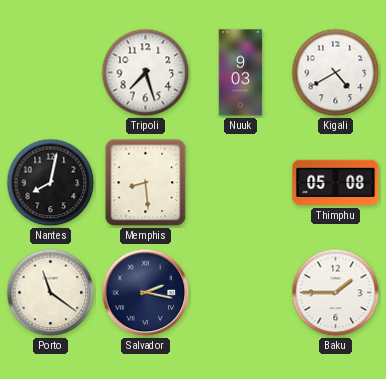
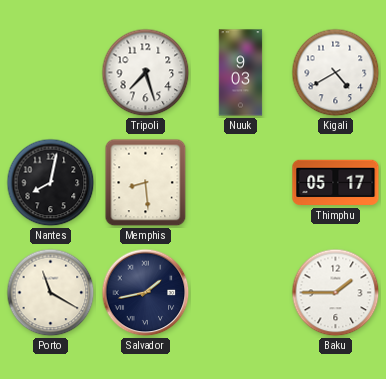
Thimphu: 05:08 -> 05:17 (336, 183)
Porto: 11:21 -> 11:20 (51, 293)
Salvador: 2:17 -> 1:43 (146, 293)
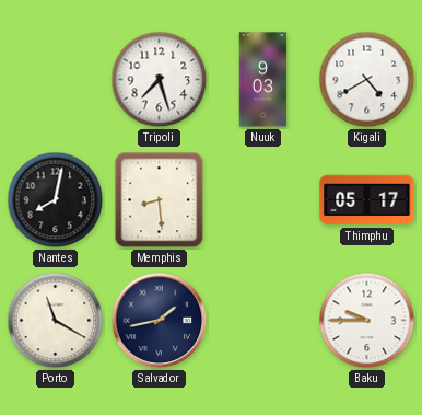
Baku: 1:45 -> 9:45 (367, 321)
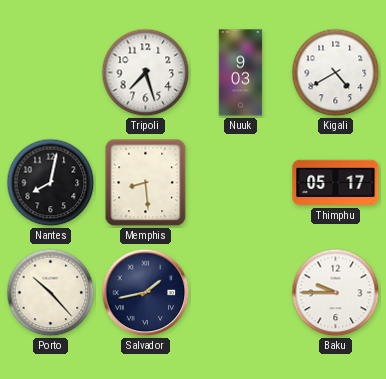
Porto: 11:20 -> 10:23 (51, 293)
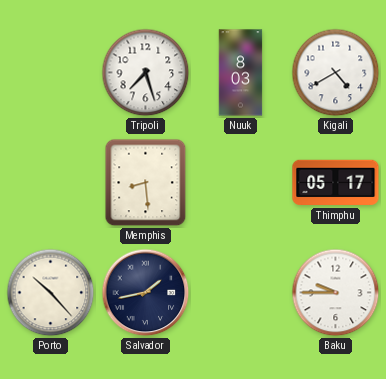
Nuuk: 9:03 -> 8:03 (241, 73)
Nantes: 8:02 -> none (51, 183)
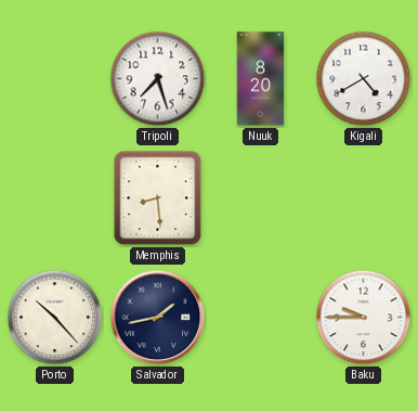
Nuuk: 8:03 -> 8:20 (261, 79)
Thimphu: 05:17 -> none (336, 183)
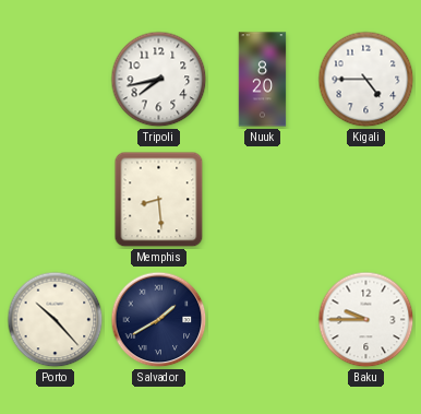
Tripoli: 7:27 -> 7:43 (159, 80)
Kigali: 4:40 -> 4:45 (366, 80)
Salvador: 1:43 -> 1:40 (159, 320)
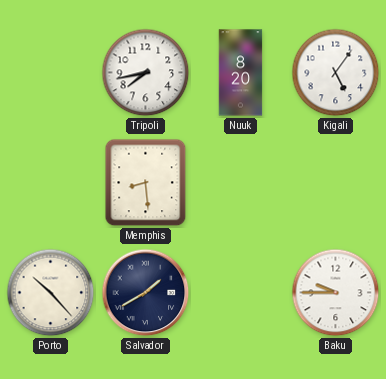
Kigali: 4:45 -> 5:06 (336, 73)
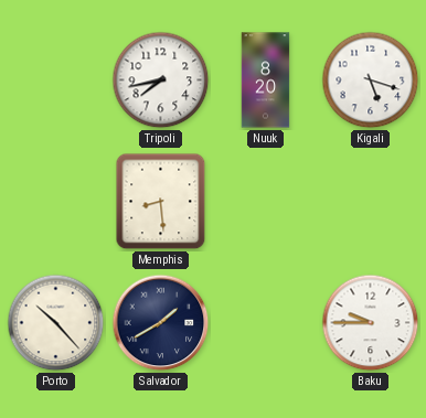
Kigali: 5:06 -> 5:18 (371, 81)
